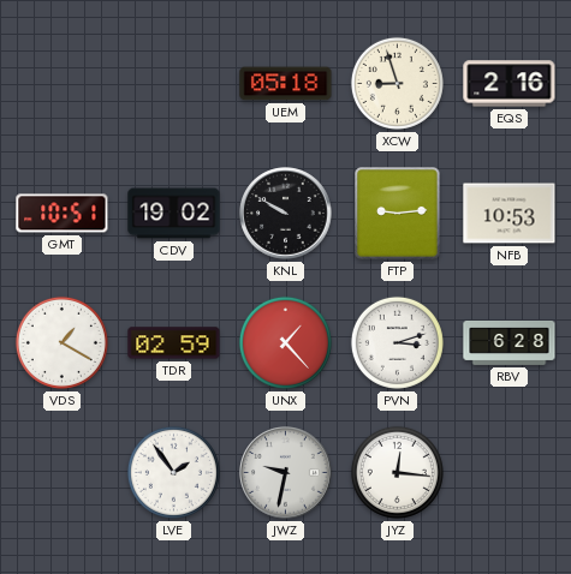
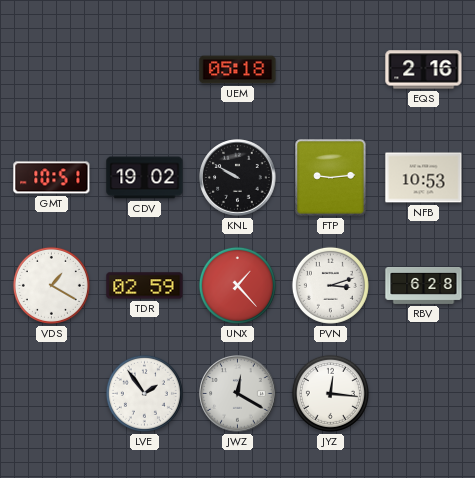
XCW: 8:57 -> none (397, 83)
JWZ: 9:32 -> 12:20 (238, 394)
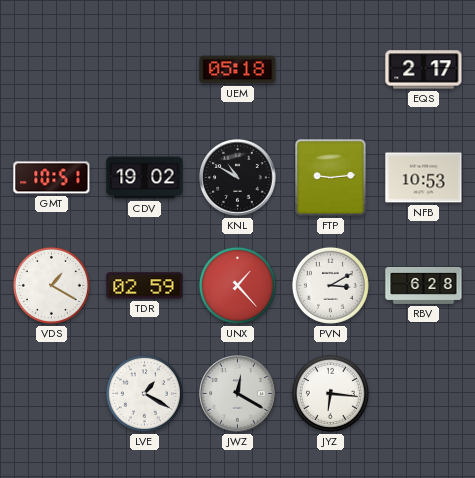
EQS: 2:16 -> 2:17 (424, 70)
KNL: 9:50 -> 10:50 (238, 178)
PVN: 3:12 -> 3:10 (330, 285)
LVE: 1:54 -> 1:20 (144, 393)
JYZ: 12:16 -> 6:16 (330, 393)
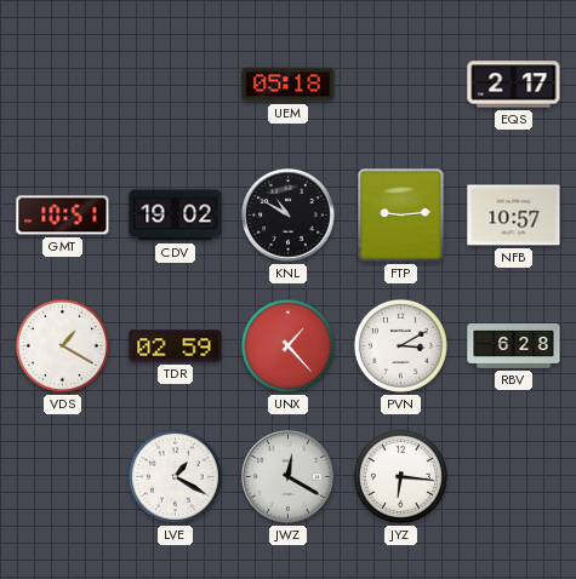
NFB: 10:53 -> 10:57 (514, 216)
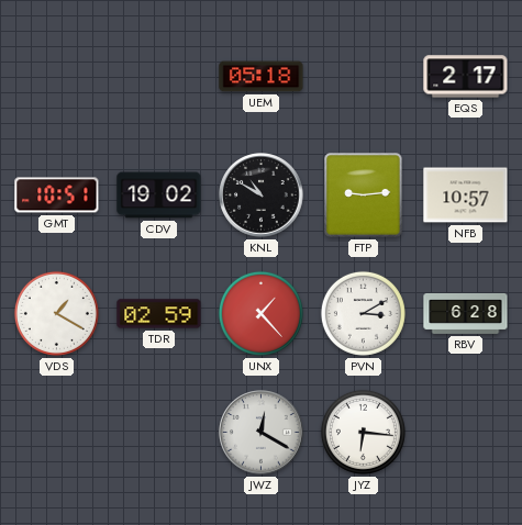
LVE: 1:20 -> none (175, 476)
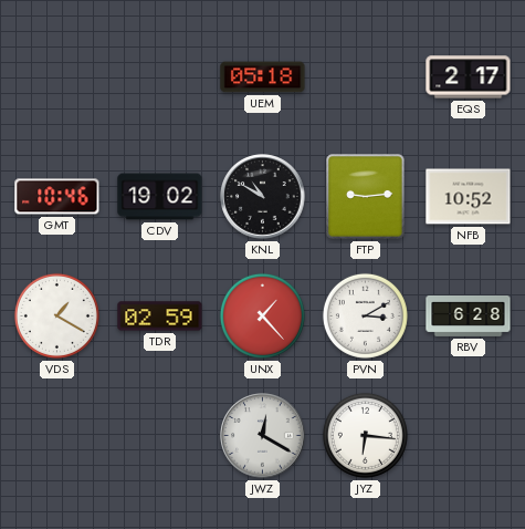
GMT: 10:51 -> 10:46 (57, 197)
NFB: 10:57 -> 10:52 (469, 197)
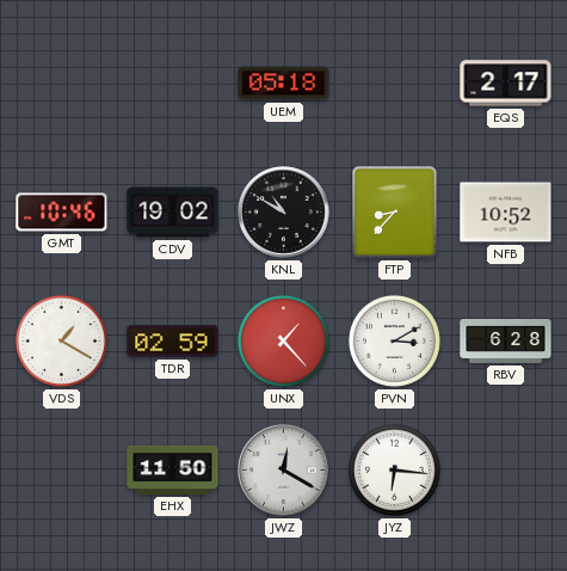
FTP: 9:14 -> 8:37 (395, 213)
EHX: none -> 11:50 (173, 469)
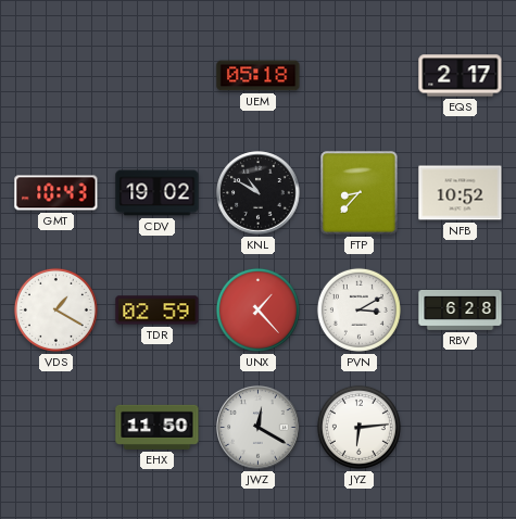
GMT: 10:46 -> 10:43 (56, 193)
JYZ: 6:16 -> 6:14 (358, 427)
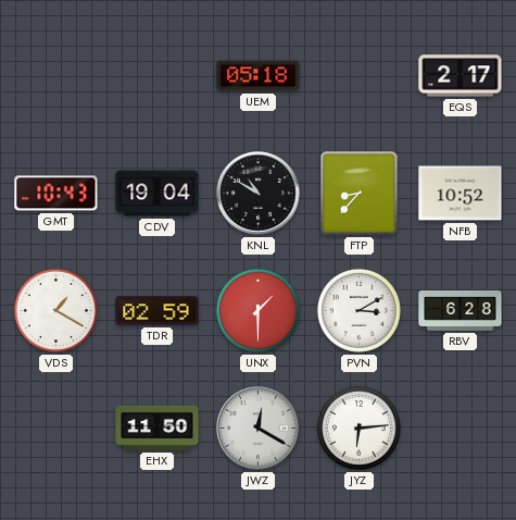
CDV: 19:02 -> 19:04 (158, 194)
UNX: 1:23 -> 1:30 (257, 310)
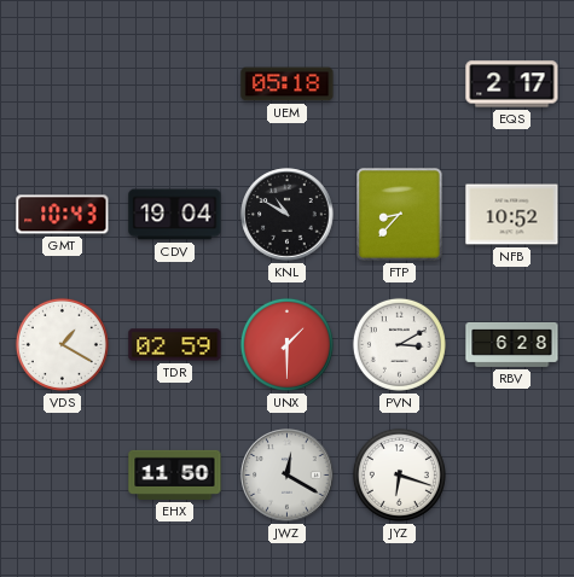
JYZ: 6:14 -> 6:18 (399, 474)
